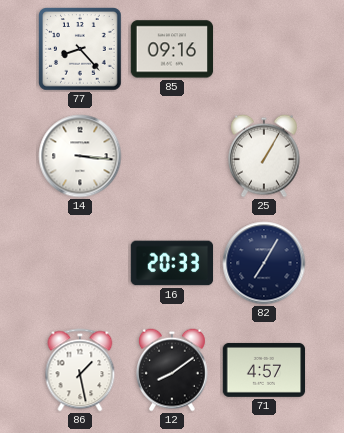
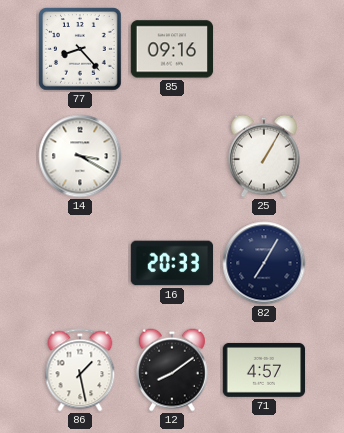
14: 3:16 -> 3:20 (80, 156)
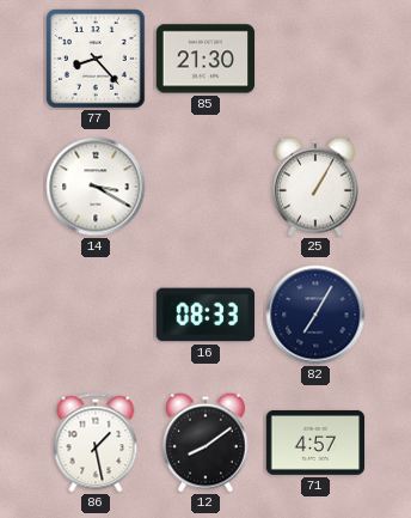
85: 09:16 -> 21:30 (205, 59)
16: 20:33 -> 08:33 (205, 315)
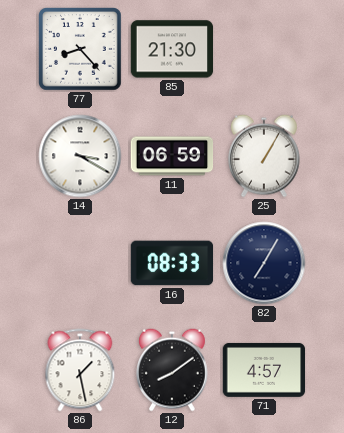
11: none -> 06:59 (172, 156)
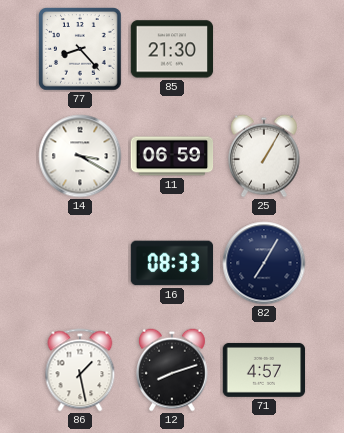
12: 8:09 -> 8:12 (173, 370)
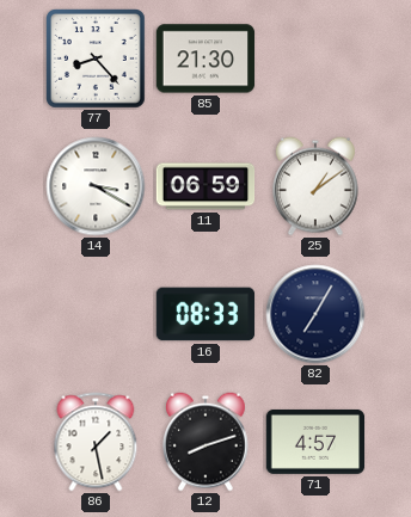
25: 1:05 -> 1:09 (317, 186)
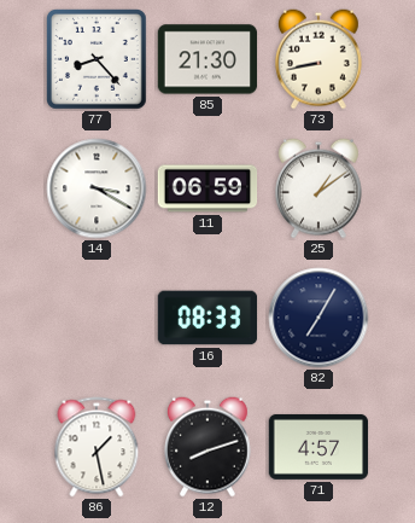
73: none -> 8:43 (320, 59)
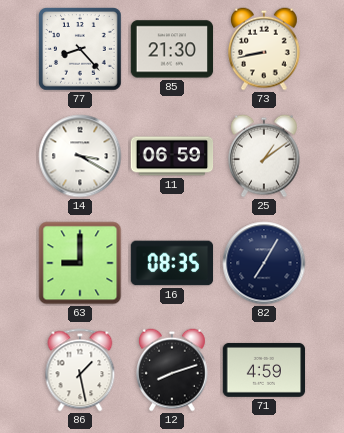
63: none -> 9:00 (80, 263)
16: 08:33 -> 08:35 (172, 263)
71: 4:57 -> 4:59 (264, 370)
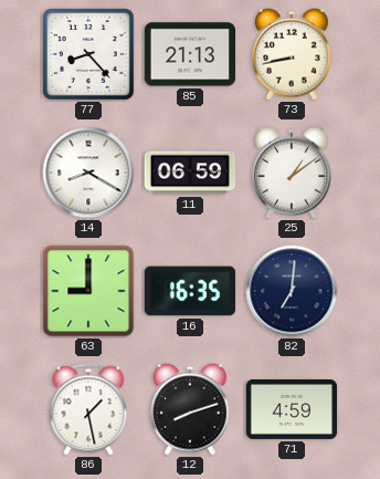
85: 21:30 -> 21:13 (190, 54)
14: 3:20 -> 8:20 (88, 173)
16: 08:35 -> 16:35 (190, 291)
82: 7:05 -> 7:01 (292, 291)
